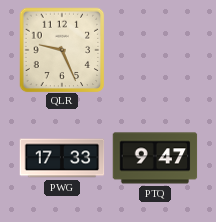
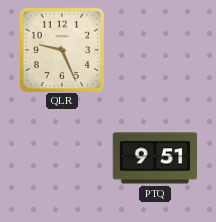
PWG: 17:33 -> none (62, 158)
PTQ: 9:47 -> 9:51 (155, 158)
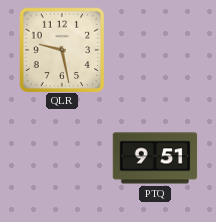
QLR: 9:26 -> 9:28 (62, 50)
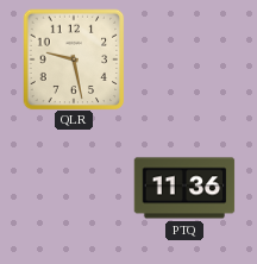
PTQ: 9:51 -> 11:36 (184, 188)
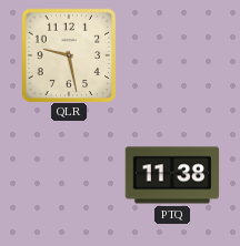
PTQ: 11:36 -> 11:38 (172, 175)
